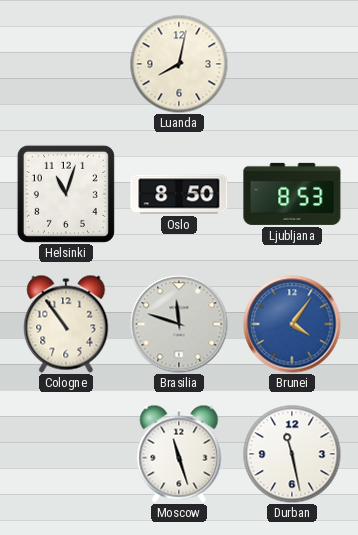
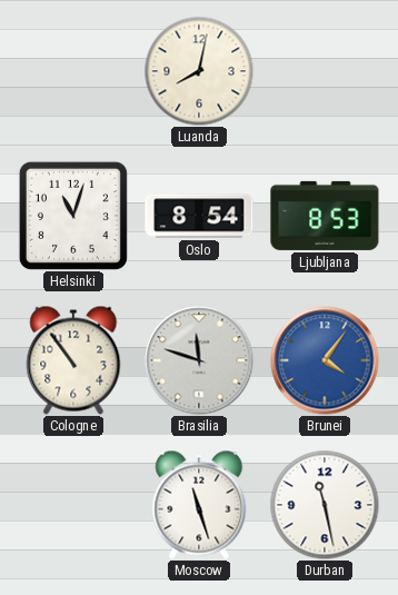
Oslo: 8:50 -> 8:54 (199, 216)
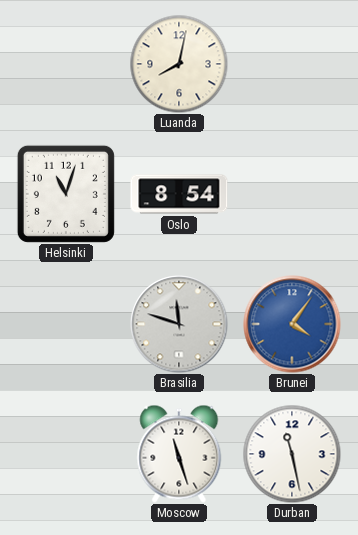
Ljubljana: 8:53 -> none (325, 216)
Cologne: 10:54 -> none (73, 360)
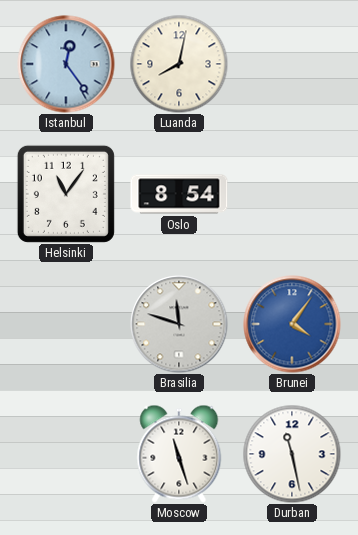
Istanbul: none -> 12:24 (66, 64)
Helsinki: 11:03 -> 11:06 (66, 194)
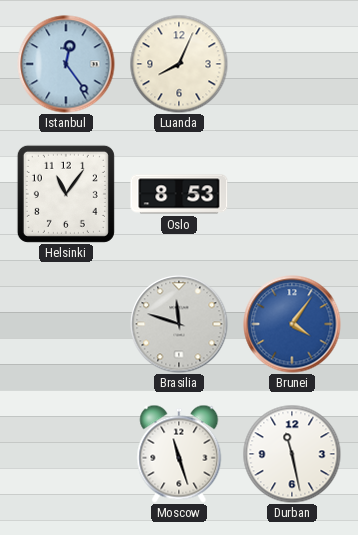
Luanda: 8:02 -> 8:04 (179, 64)
Oslo: 8:54 -> 8:53 (179, 194)
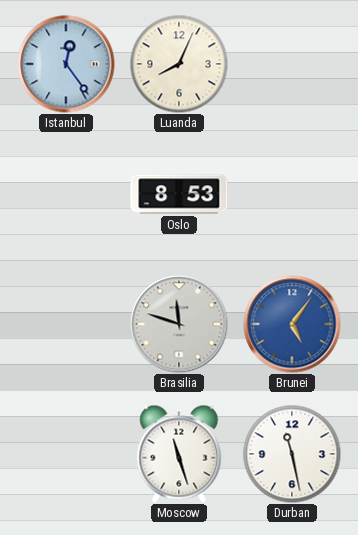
Helsinki: 11:06 -> none (66, 194)
Brunei: 4:06 -> 5:06 (292, 324)
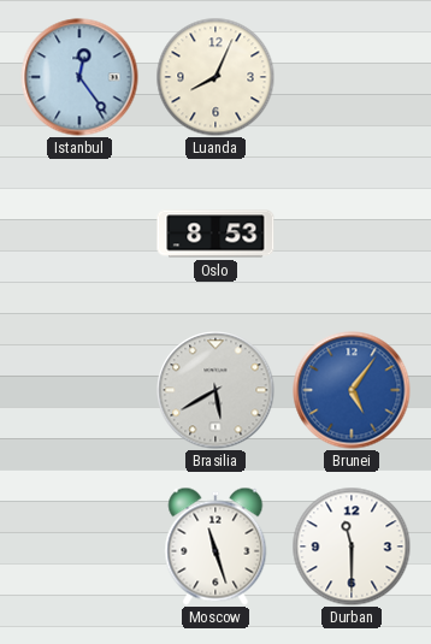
Brasilia: 11:48 -> 5:40 (215, 390)
Durban: 11:28 -> 11:30 (352, 546)
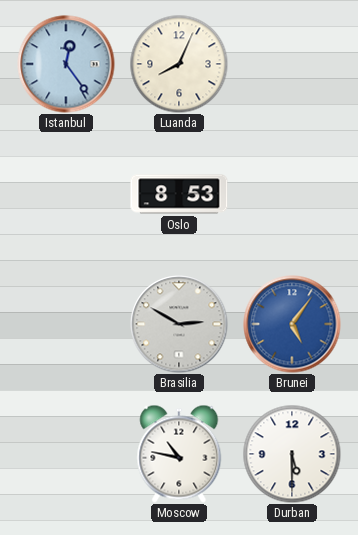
Brasilia: 5:40 -> 2:50 (179, 324)
Moscow: 11:27 -> 10:47 (179, 454)
Durban: 11:30 -> 5:30 (292, 454)
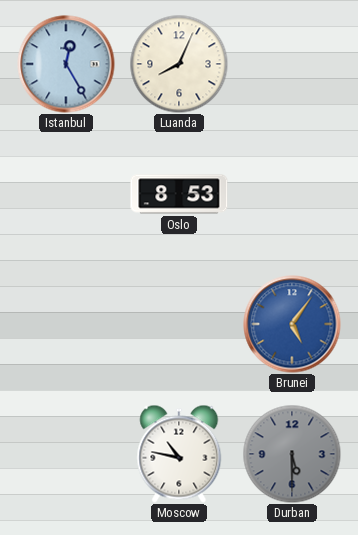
Istanbul: 12:24 -> 12:25 (66, 64)
Brasilia: 2:50 -> none (179, 324)
Durban dial: white -> grey (292, 454)
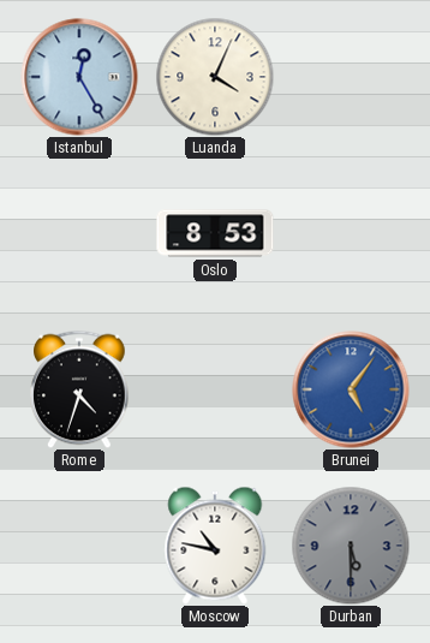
Luanda: 8:04 -> 4:04 (215, 77)
Rome: none -> 4:33 (80, 389)
